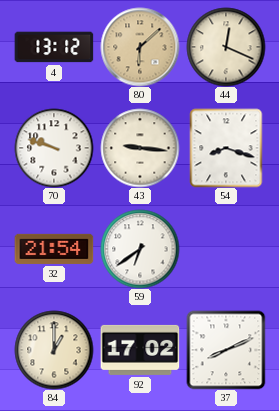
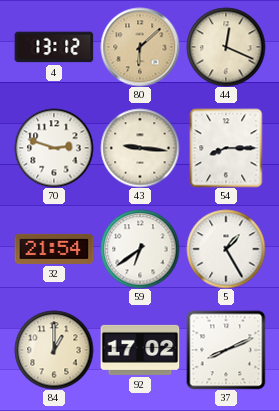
70: 9:48 -> 2:48 (54, 148)
54: 8:18 -> 8:15 (226, 148)
5: none -> 1:25 (226, 249)
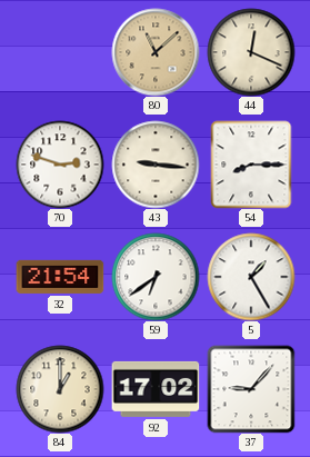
4: 13:12 -> none (54, 47)
80: 6:08 -> 11:08 (156, 52)
37: 8:11 -> 9:07 (251, 389)
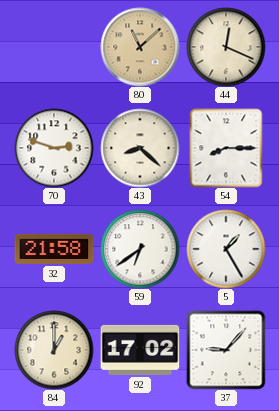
43: 9:16 -> 8:22 (140, 148)
32: 21:54 -> 21:58 (54, 249)
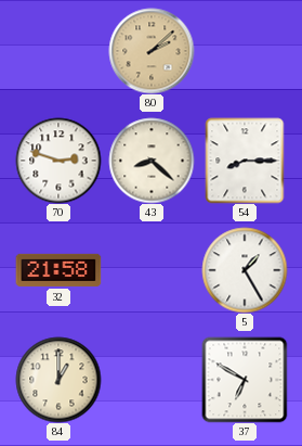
80: 11:08 -> 2:08 (152, 51)
44: 12:19 -> none (226, 47)
59: 6:39 -> none (140, 249)
92: 17:02 -> none (140, 350)
37: 9:07 -> 6:50 (245, 380)
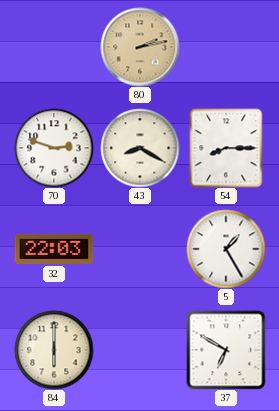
80: 2:08 -> 2:13 (140, 47)
43: 8:22 -> 8:20 (140, 148)
32: 21:58 -> 22:03 (54, 249)
84: 1:00 -> 6:00 (54, 350)
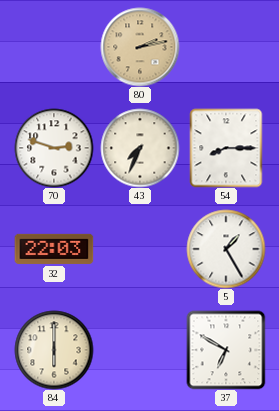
43: 8:20 -> 7:34 (140, 148)
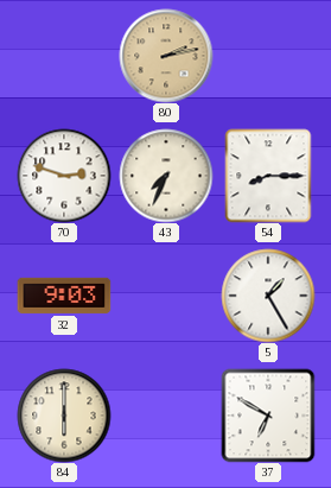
32: 22:03 -> 9:03 (64, 296)
